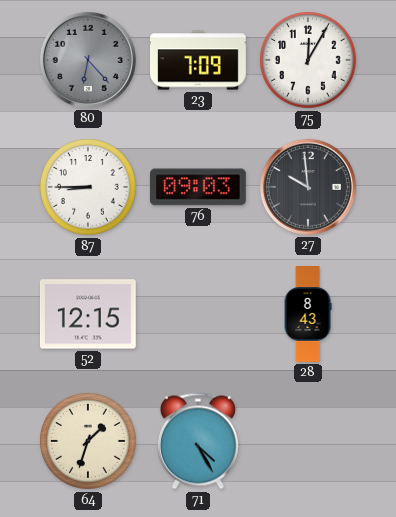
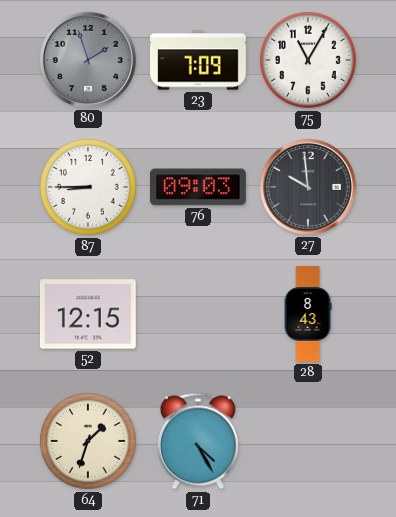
80: 6:23 -> 1:57 (88, 60)
75: 12:05 -> 11:05 (309, 61)
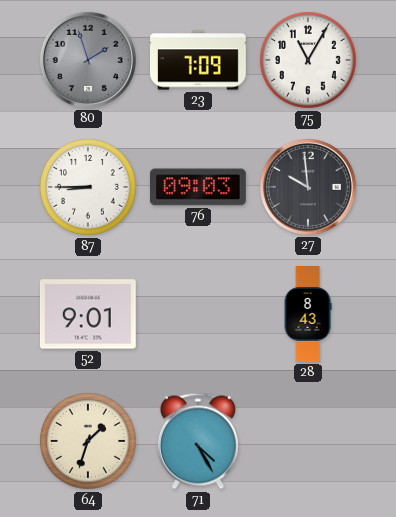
52: 12:15 -> 9:01 (88, 314)
